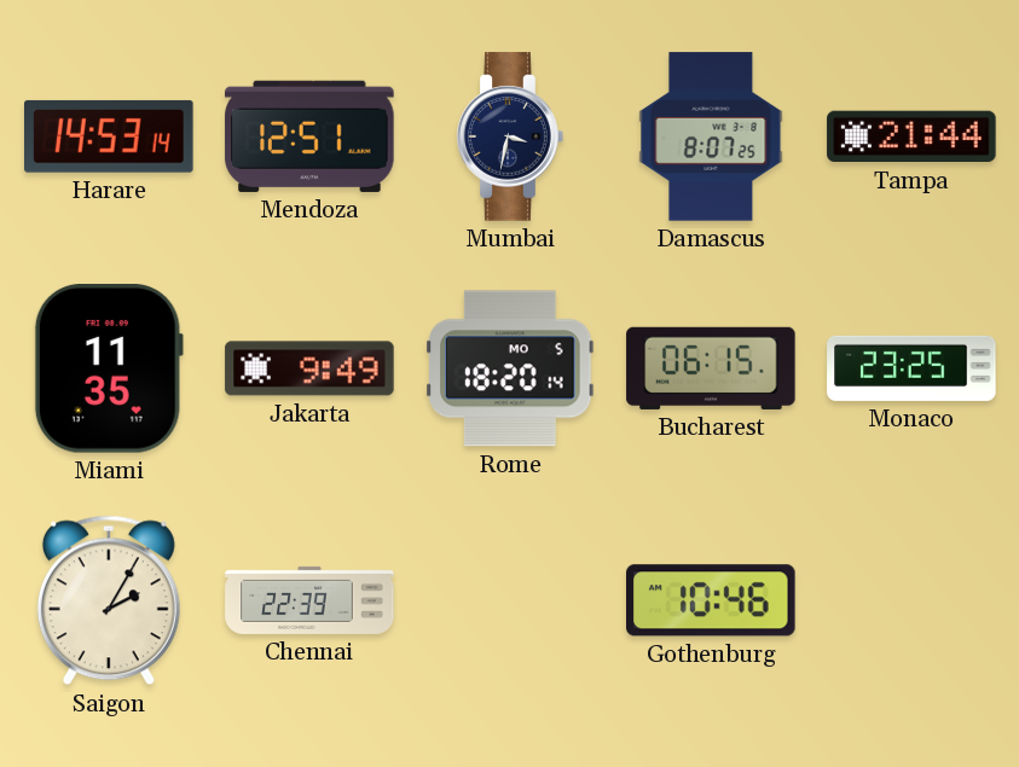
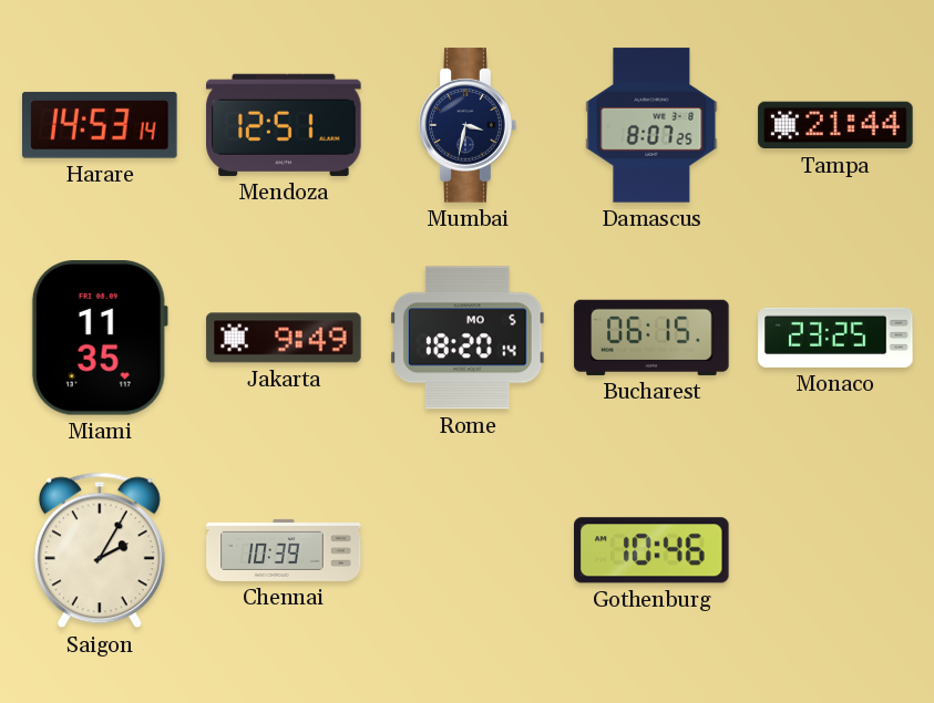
Chennai: 22:39 -> 10:39 (284, 550)
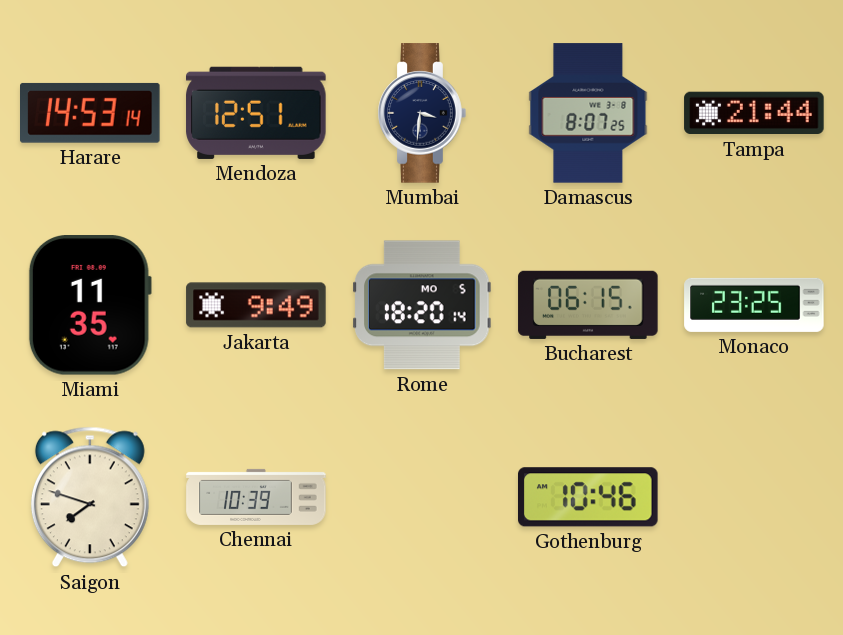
Mumbai: 3:32 -> 3:31 (422, 113)
Saigon: 2:05 -> 7:48 (90, 497)
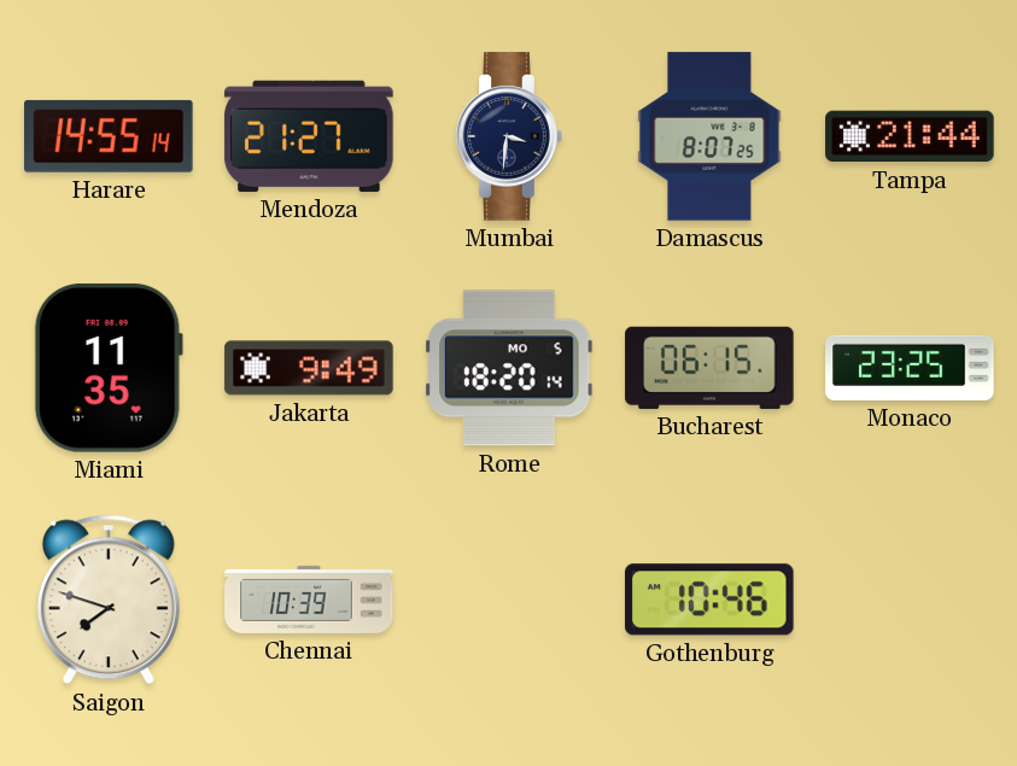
Harare: 14:53 -> 14:55 (110, 136)
Mendoza: 12:51 -> 21:27 (309, 136)
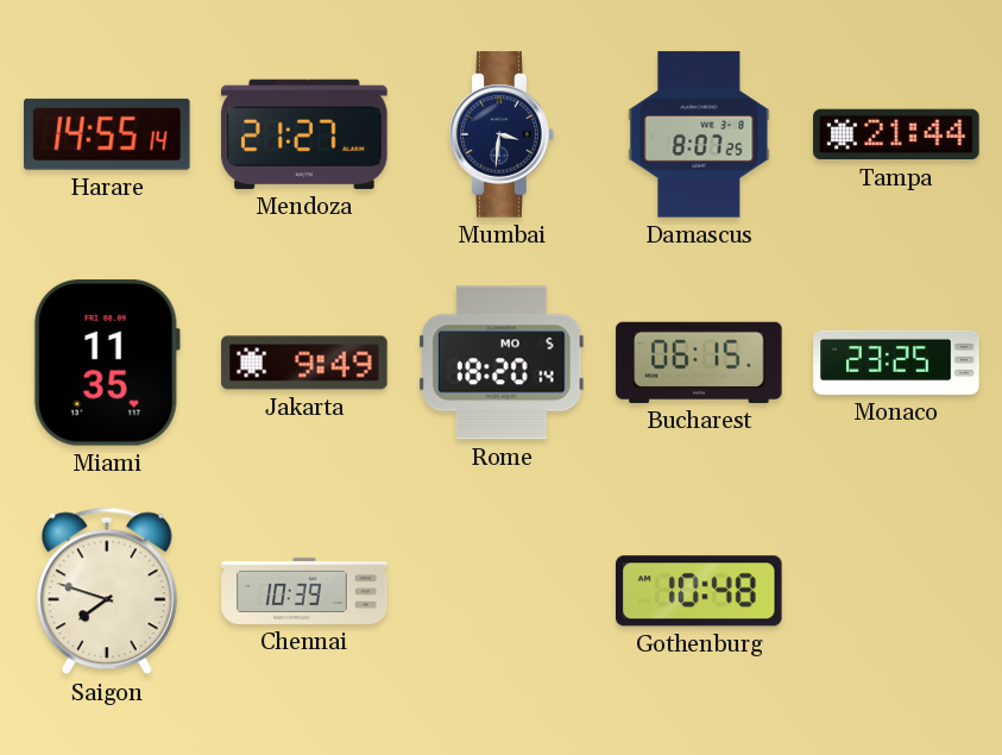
Gothenburg: 10:46 -> 10:48 (699, 591)
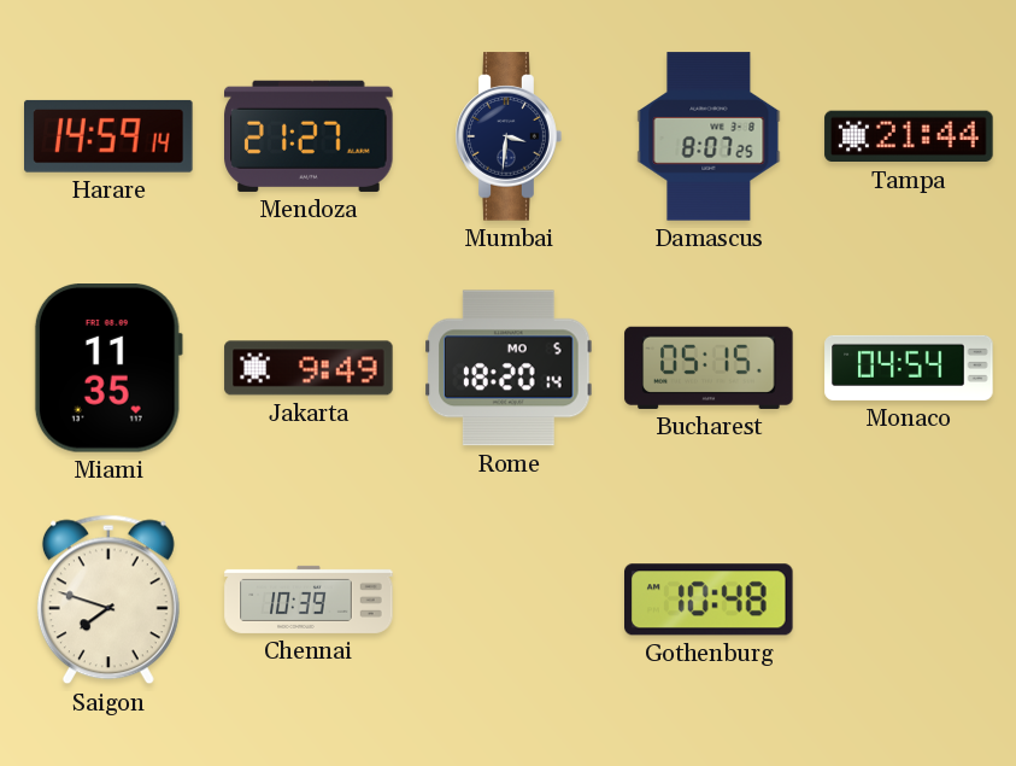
Harare: 14:55 -> 14:59 (110, 136)
Bucharest: 06:15 -> 05:15 (709, 368)
Monaco: 23:25 -> 04:54 (909, 368)
